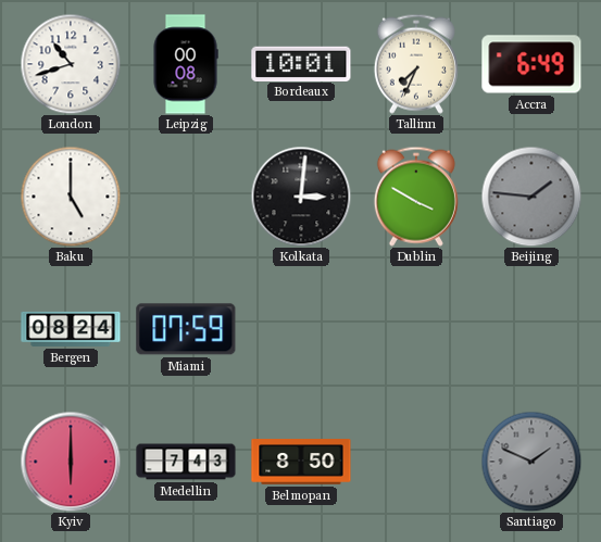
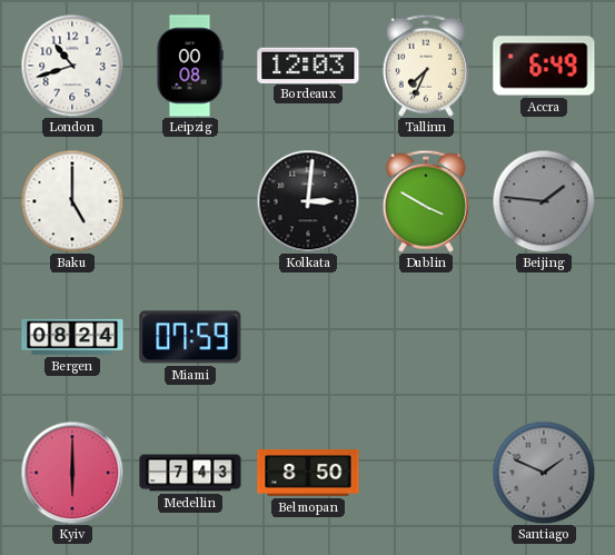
Bordeaux: 10:01 -> 12:03 (308, 65)
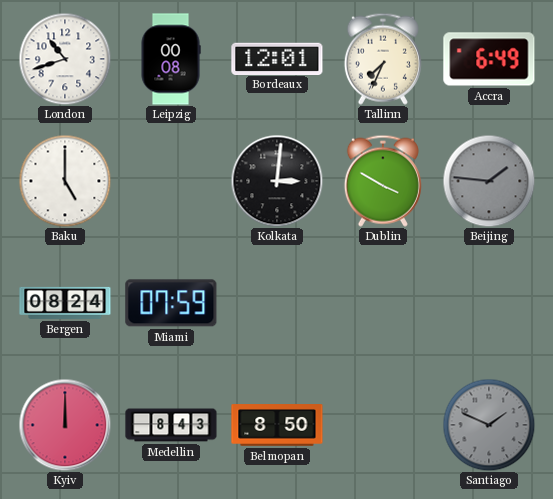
Bordeaux: 12:03 -> 12:01 (277, 58)
Kyiv: 6:00 -> 12:00 (65, 425)
Medellin: 7:43 -> 8:43 (171, 425)
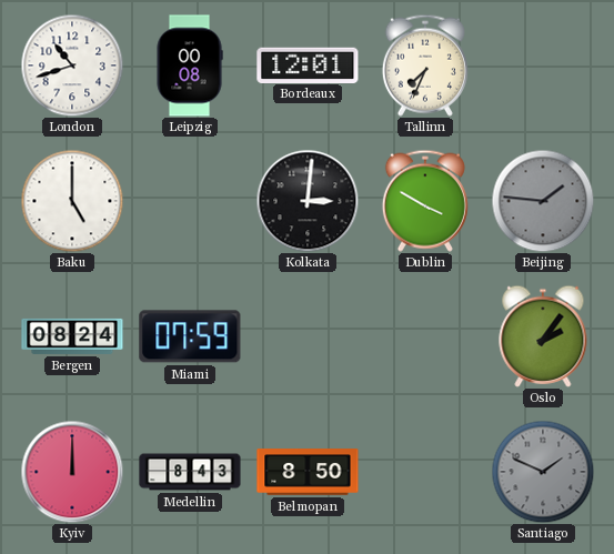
Accra: 6:49 -> none (489, 59)
Oslo: none -> 2:06 (543, 336)
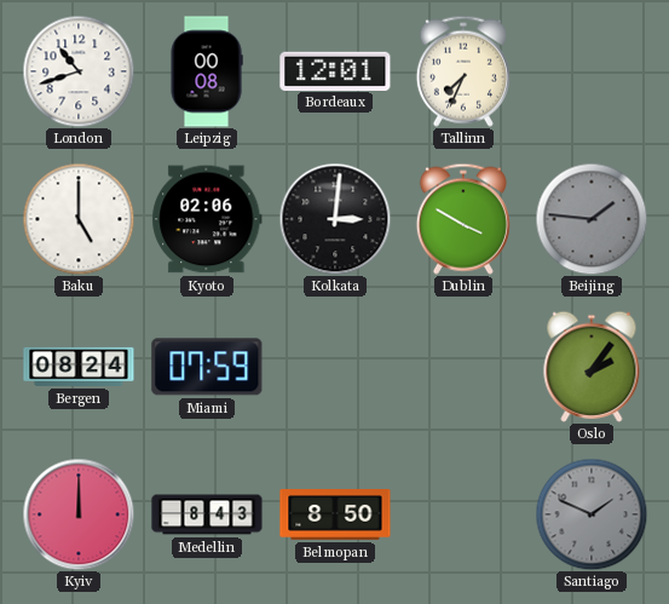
Kyoto: none -> 02:06 (207, 219)
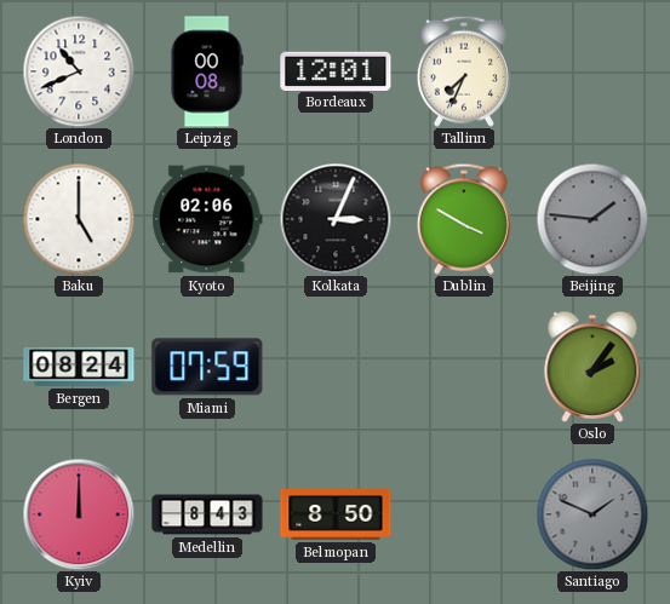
London: 10:42 -> 10:41 (79, 71)
Kolkata: 3:01 -> 3:04 (336, 219)
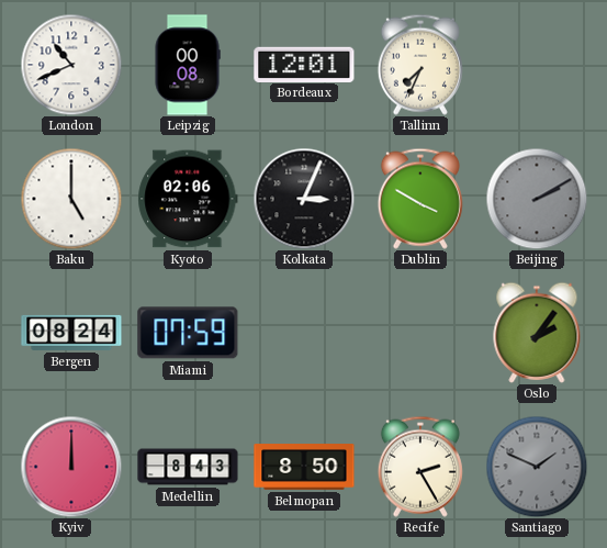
Beijing: 1:46 -> 2:10 (537, 199)
Recife: none -> 2:25 (420, 467)
